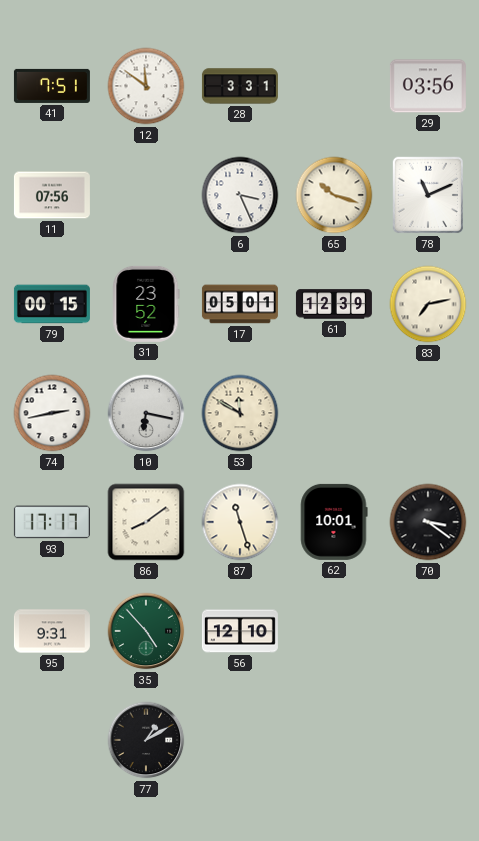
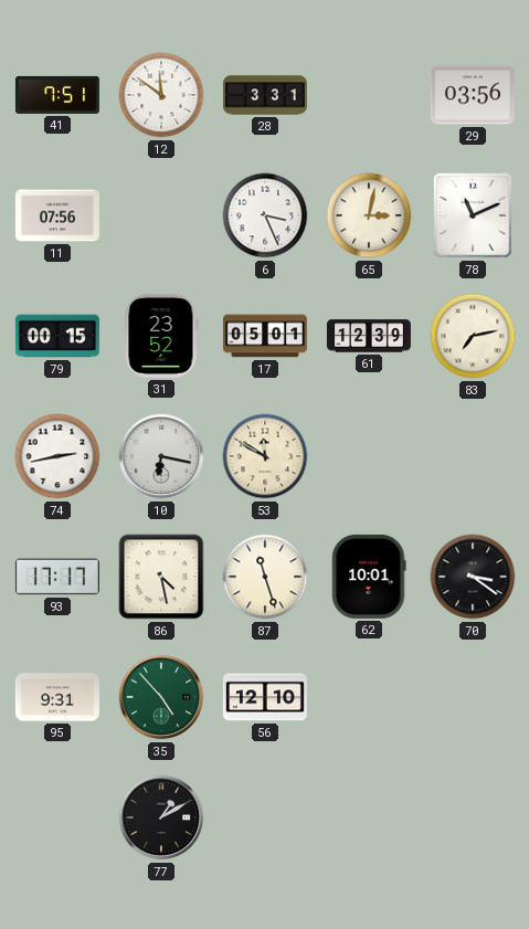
65: 10:18 -> 3:02 (369, 215)
86: 8:09 -> 4:28 (161, 577)
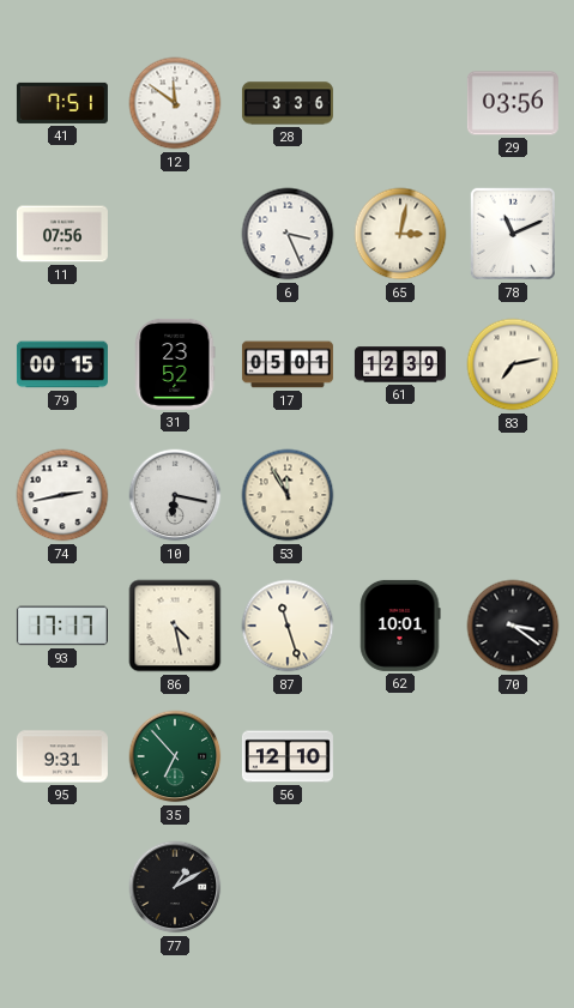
28: 3:31 -> 3:36 (288, 103)
53: 11:50 -> 11:55 (288, 495)
35: 4:53 -> 6:53 (175, 756)
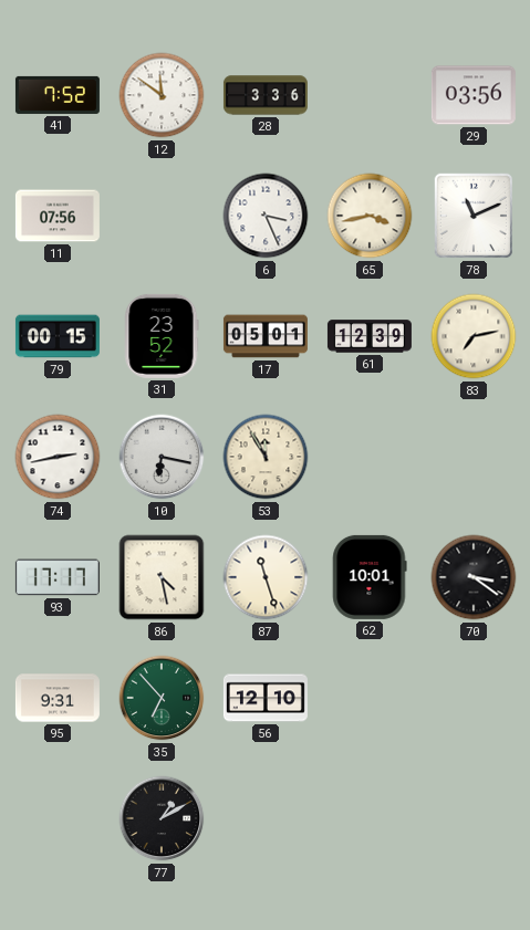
41: 7:51 -> 7:52 (58, 95)
65: 3:02 -> 3:43 (370, 216)
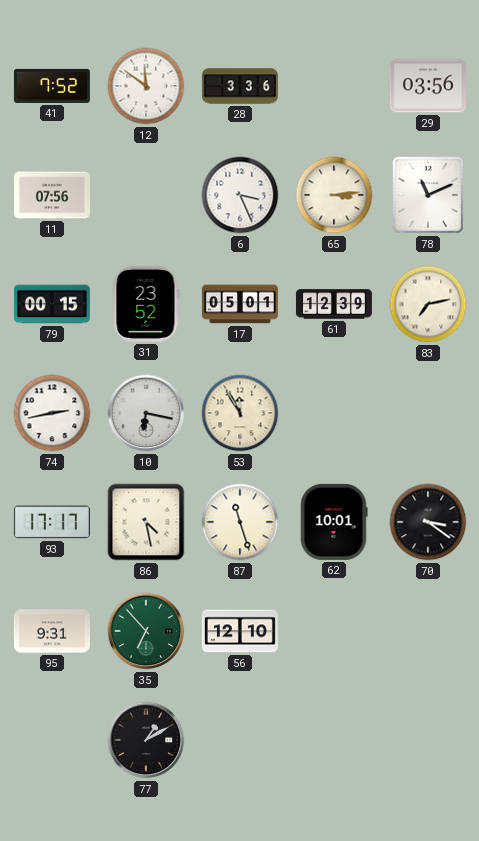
65: 3:43 -> 3:14 (334, 195)
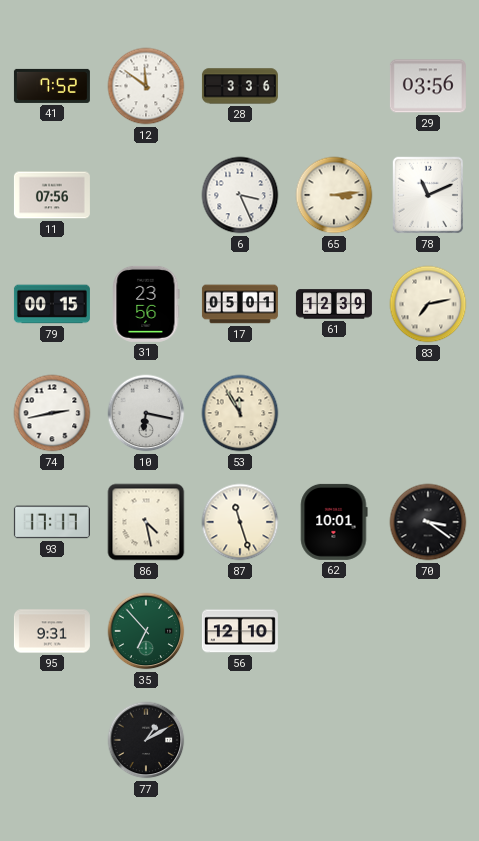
31: 23:52 -> 23:56 (146, 304)
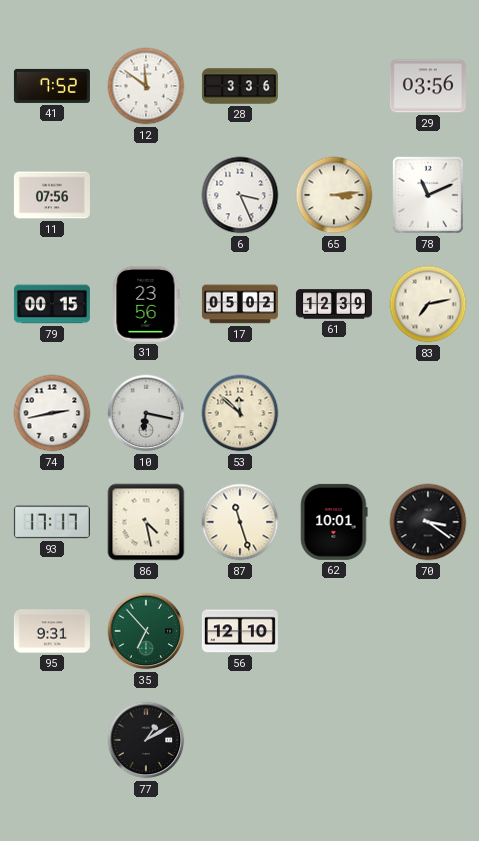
17: 05:01 -> 05:02 (240, 304)
53: 11:55 -> 11:52 (240, 413)
